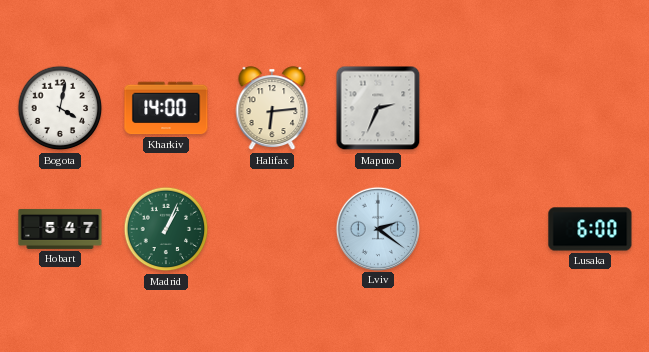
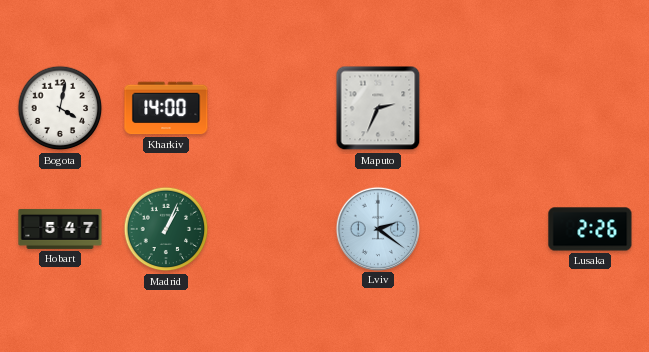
Halifax: 6:14 -> none (272, 109)
Lusaka: 6:00 -> 2:26 (590, 229)
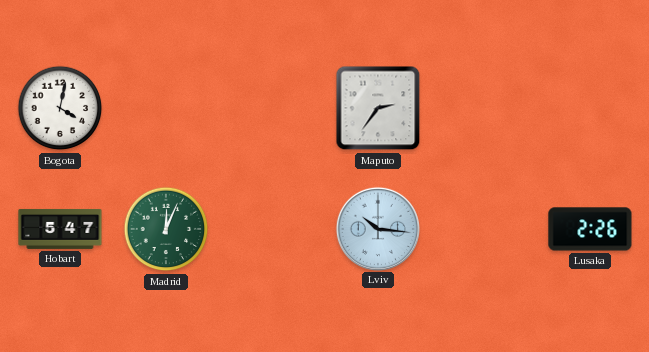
Kharkiv: 14:00 -> none (166, 108)
Maputo: 2:34 -> 2:36 (378, 108)
Madrid: 1:04 -> 12:04 (166, 229)
Lviv: 2:21 -> 10:16 (377, 228)
